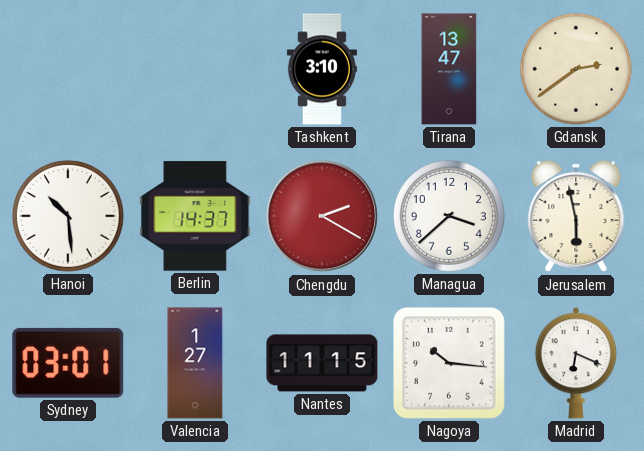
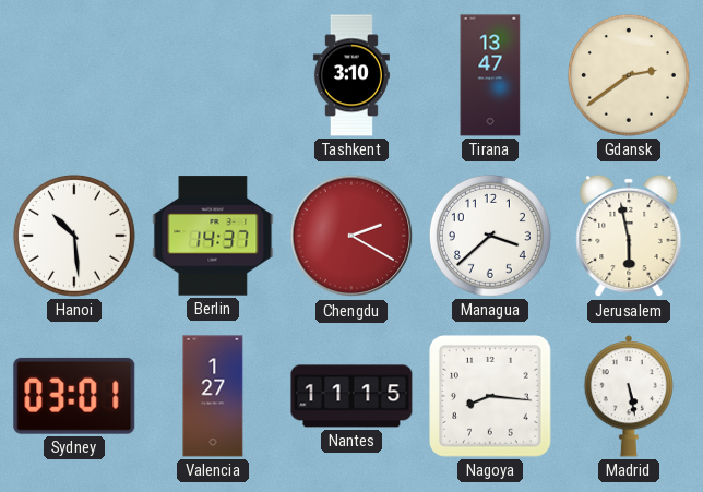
Nagoya: 10:16 -> 8:16 (491, 397)
Madrid: 6:19 -> 5:28 (628, 396)
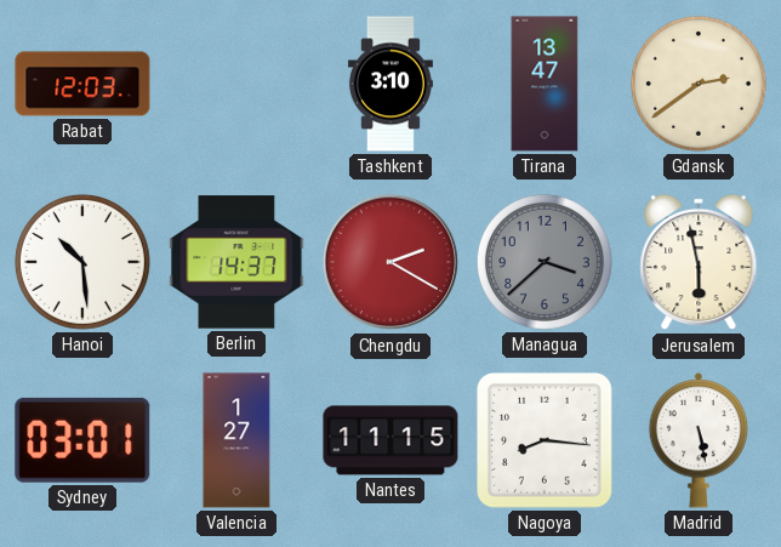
Rabat: none -> 12:03 (82, 84)
Managua dial: white -> grey (545, 262)
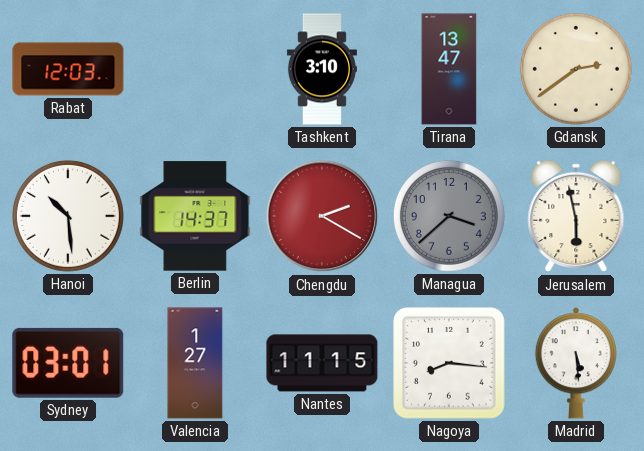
Madrid: 5:28 -> 5:29 (575, 363)
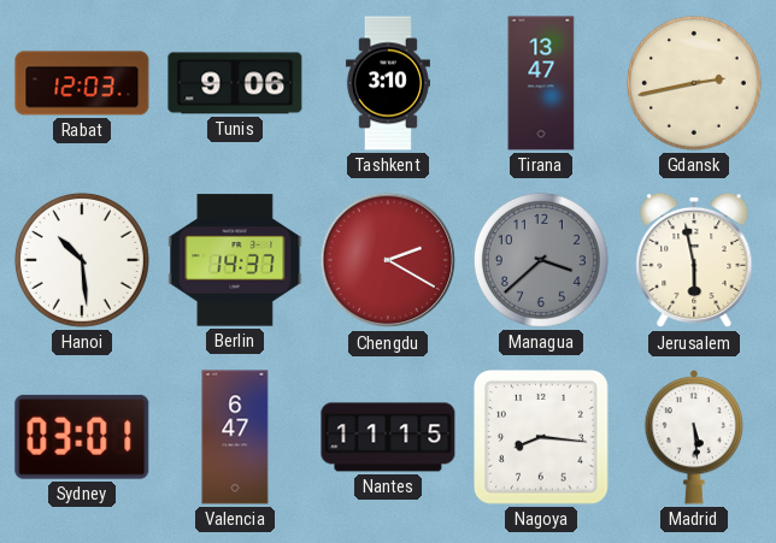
Tunis: none -> 9:06 (235, 83)
Gdansk: 2:39 -> 2:43 (694, 83)
Valencia: 1:27 -> 6:47 (235, 437)
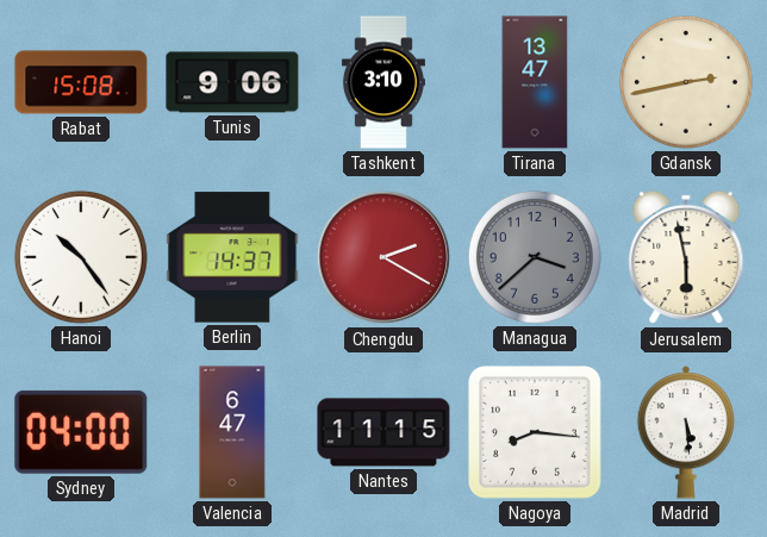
Rabat: 12:03 -> 15:08 (81, 82)
Hanoi: 10:29 -> 10:24 (81, 257)
Sydney: 03:01 -> 04:00 (81, 432)
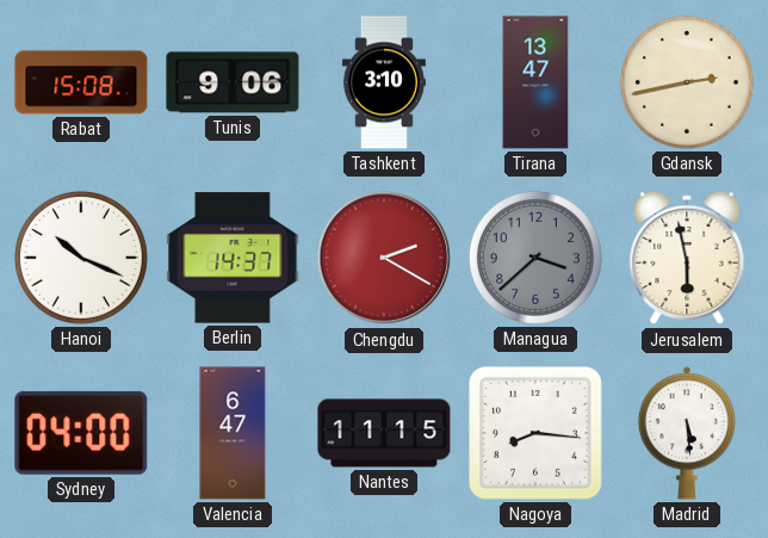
Hanoi: 10:24 -> 10:19 (81, 258)
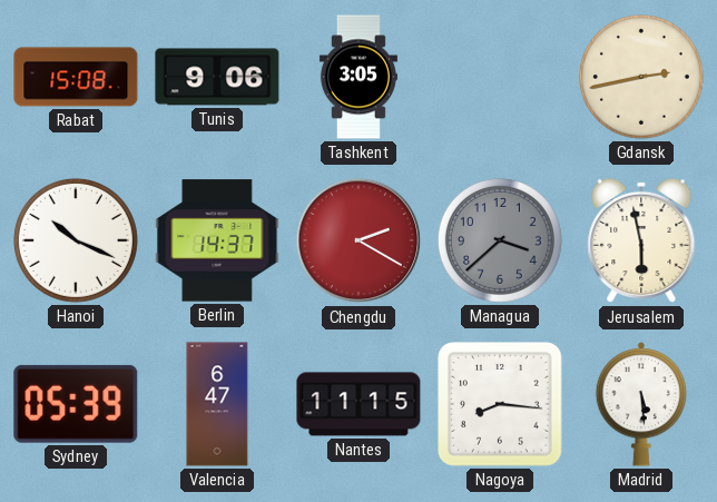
Tashkent: 3:10 -> 3:05 (358, 77)
Tirana: 13:47 -> none (535, 82)
Sydney: 04:00 -> 05:39 (76, 404)
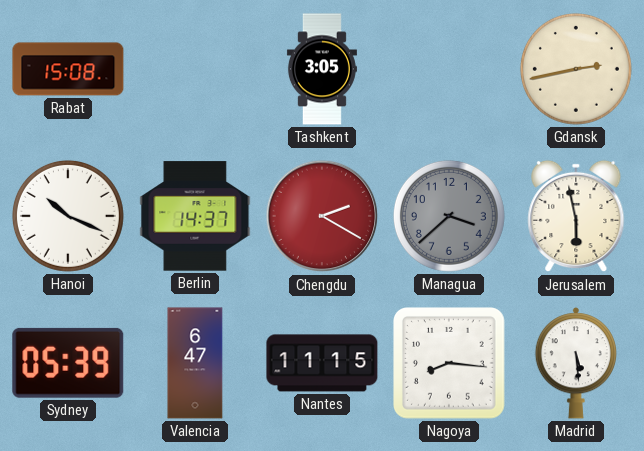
Tunis: 9:06 -> none (217, 77)
